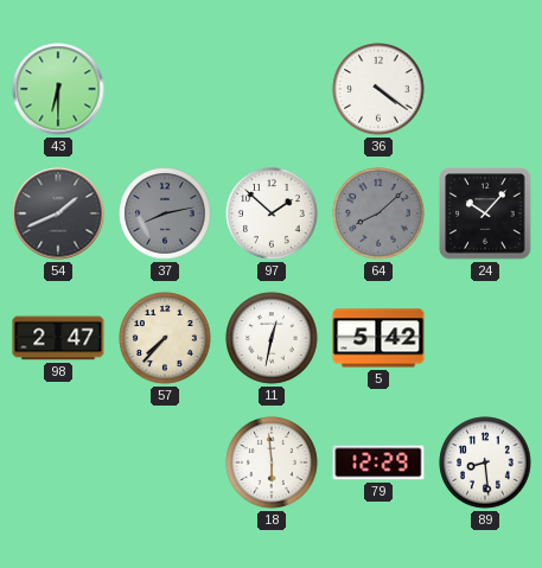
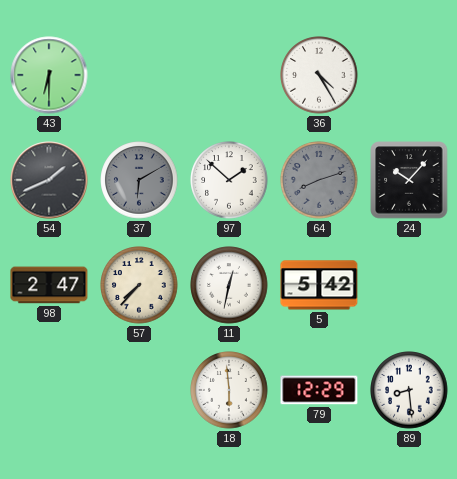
36: 4:21 -> 4:25 (319, 75)
37: 8:13 -> 6:10 (139, 180)
64: 8:08 -> 8:12 (319, 180)
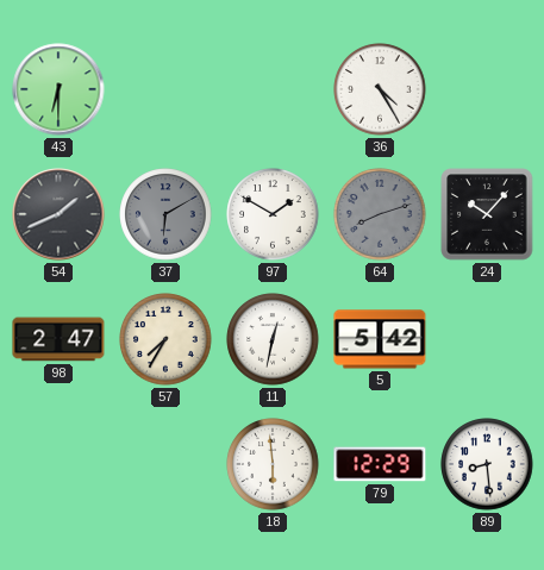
97: 1:52 -> 1:50 (273, 214)
57: 7:37 -> 7:35 (165, 339)
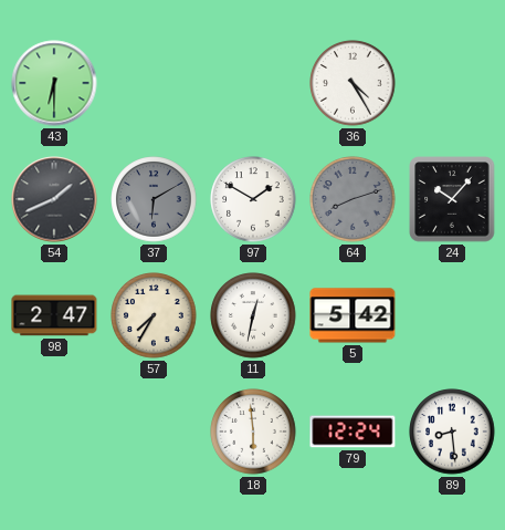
79: 12:29 -> 12:24 (353, 432)
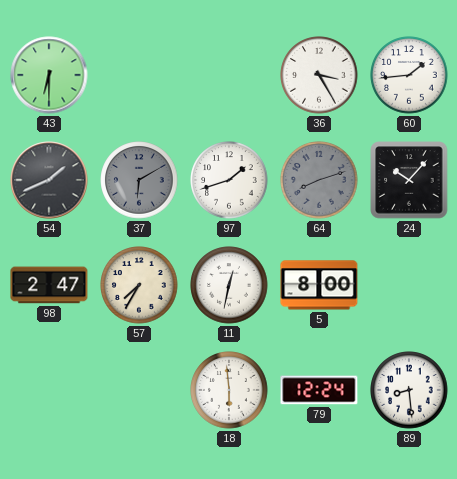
36: 4:25 -> 3:25 (319, 75)
60: none -> 1:44 (409, 75)
97: 1:50 -> 1:42 (229, 180)
5: 5:42 -> 8:00 (319, 285)
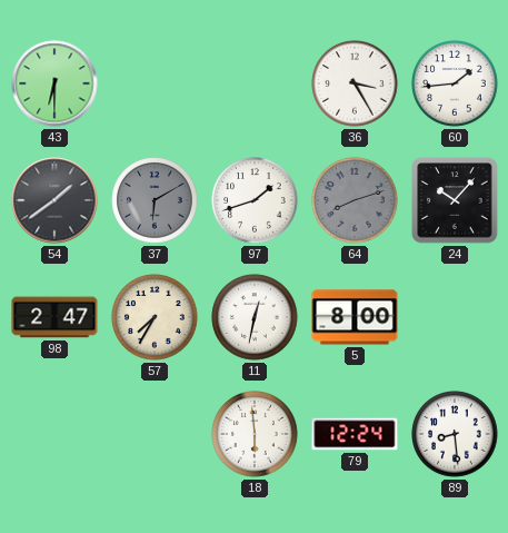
54: 1:41 -> 1:39 (54, 200)
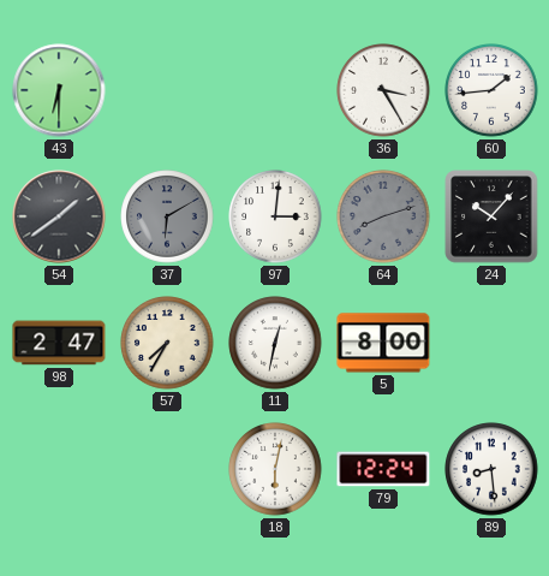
97: 1:42 -> 3:01 (275, 216)
18: 5:59 -> 6:02 (275, 469)
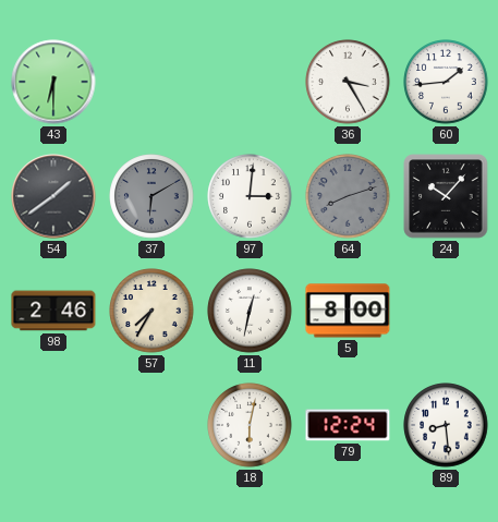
98: 2:47 -> 2:46 (53, 311)
